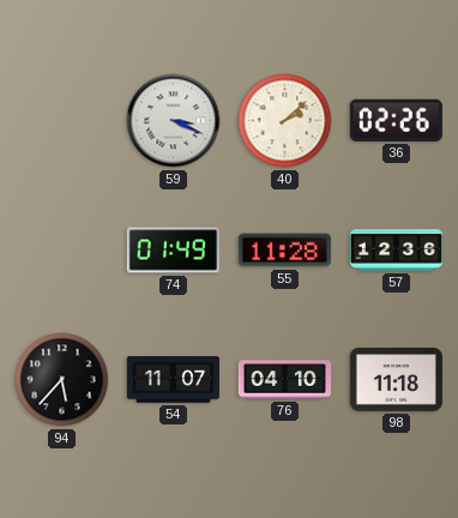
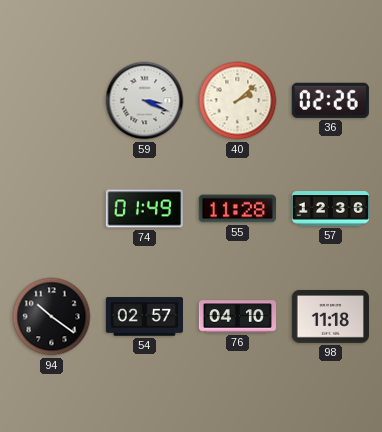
94: 5:37 -> 10:21 (52, 317)
54: 11:07 -> 02:57 (144, 317)
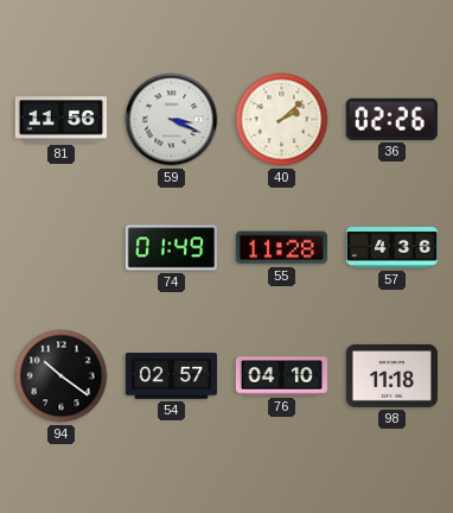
81: none -> 11:56 (60, 120)
57: 12:36 -> 4:36 (391, 248)
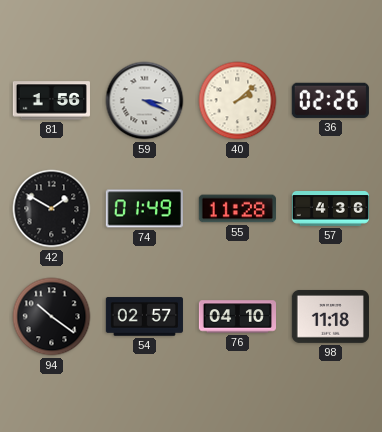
81: 11:56 -> 1:56 (51, 101)
42: none -> 1:50 (52, 209)
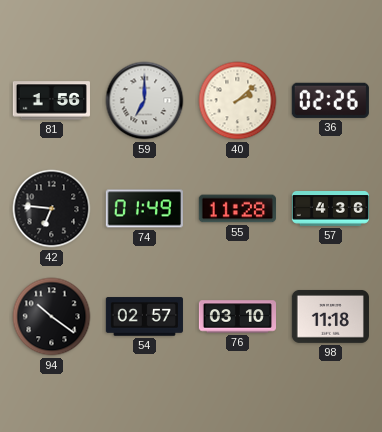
59: 3:19 -> 7:00 (145, 101)
42: 1:50 -> 6:46 (52, 209)
76: 04:10 -> 03:10 (237, 317)
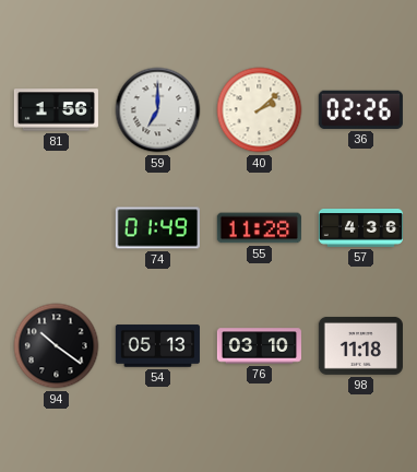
42: 6:46 -> none (52, 209)
54: 02:57 -> 05:13 (157, 346)
